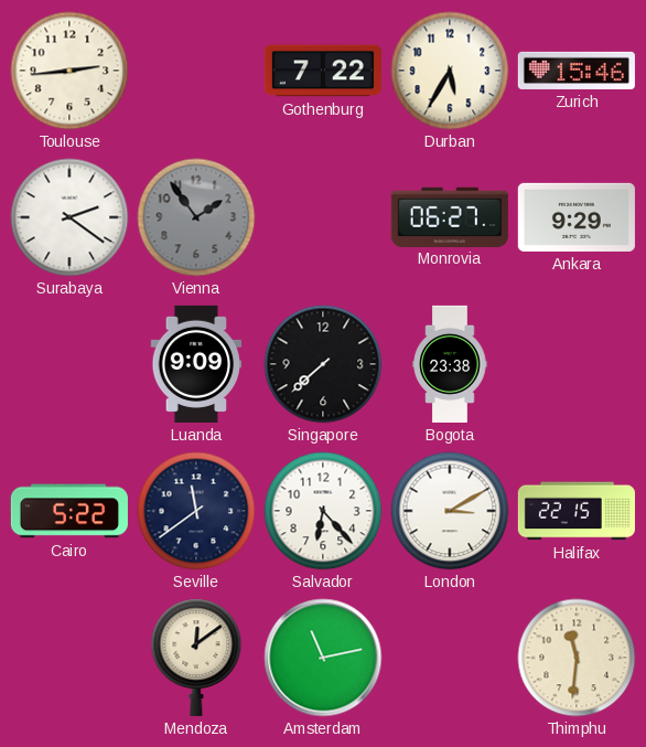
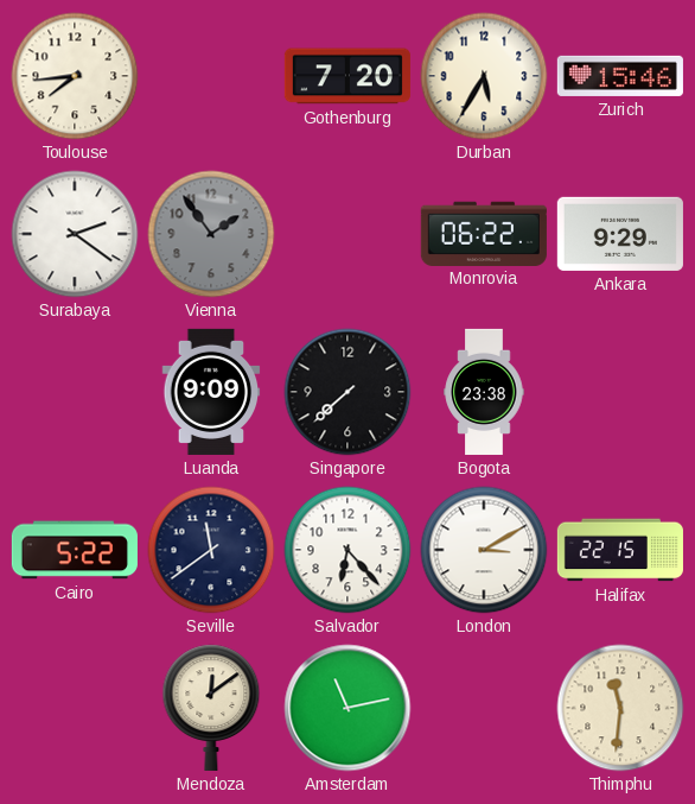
Toulouse: 2:44 -> 7:44 (75, 76)
Gothenburg: 7:22 -> 7:20 (347, 76)
Monrovia: 06:27 -> 06:22 (484, 233)
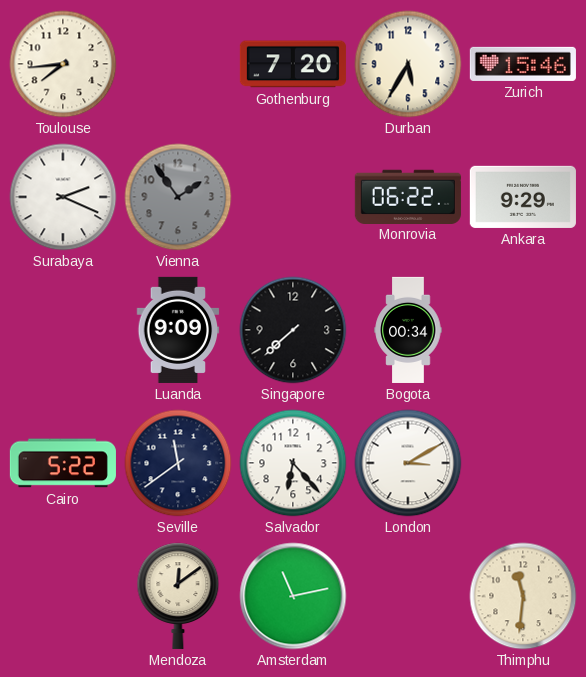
Surabaya: 2:21 -> 2:19 (63, 197)
Bogota: 23:38 -> 00:34 (408, 330)
Halifax: 22:15 -> none (620, 550)
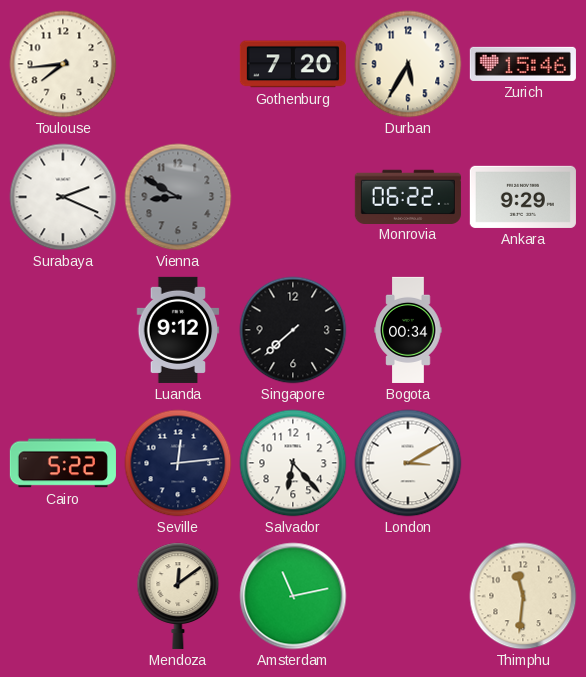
Vienna: 1:54 -> 8:50 (178, 197)
Luanda: 9:09 -> 9:12 (178, 330)
Seville: 11:39 -> 12:14 (178, 463)
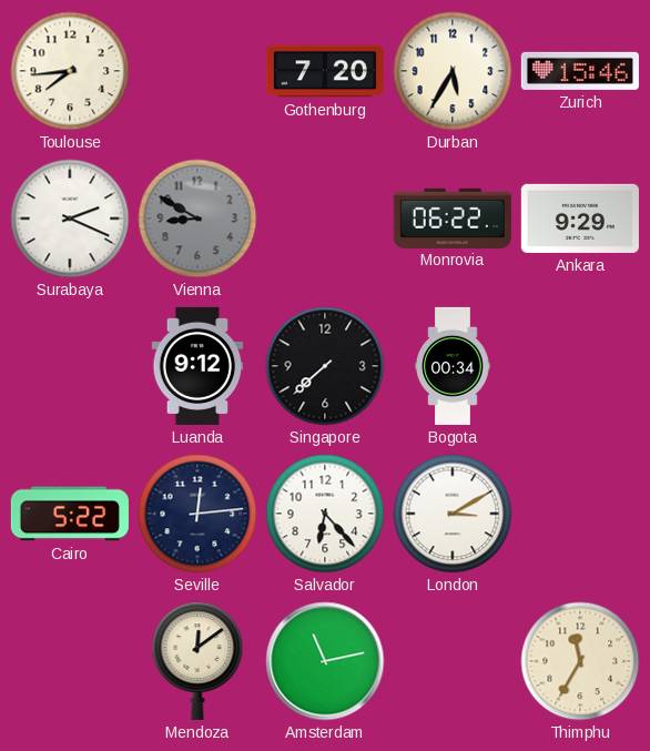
Thimphu: 11:31 -> 11:35 (580, 661)
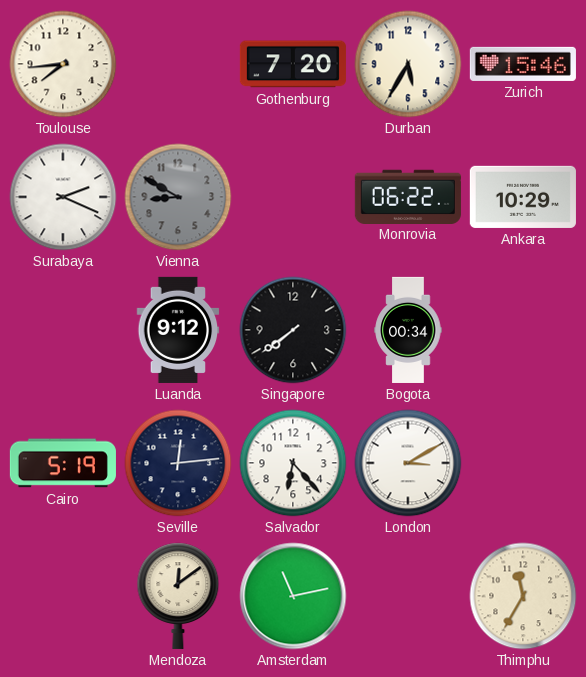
Ankara: 9:29 -> 10:29 (523, 197)
Singapore: 7:38 -> 7:39 (293, 330)
Cairo: 5:22 -> 5:19 (63, 463)
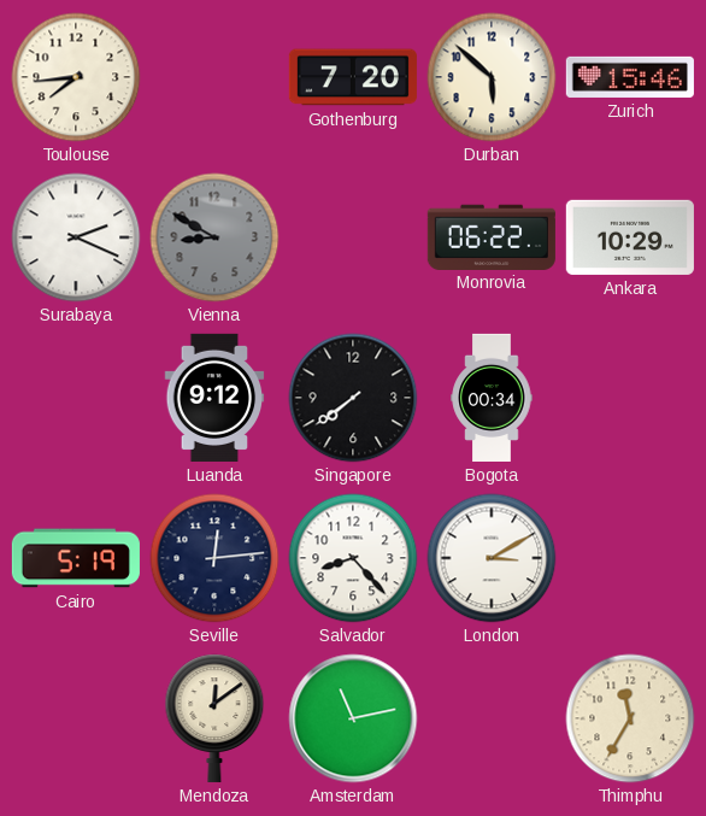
Durban: 5:35 -> 5:52 (492, 77)
Salvador: 6:23 -> 8:23 (353, 558)
